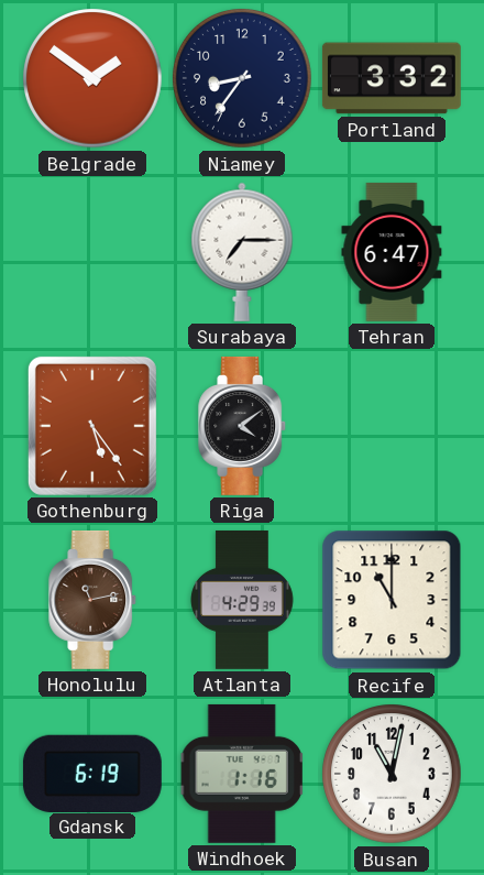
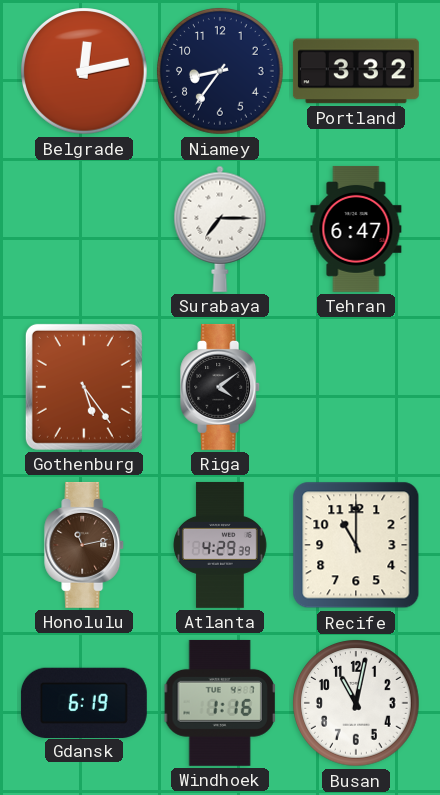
Belgrade: 1:51 -> 12:13 (84, 71)
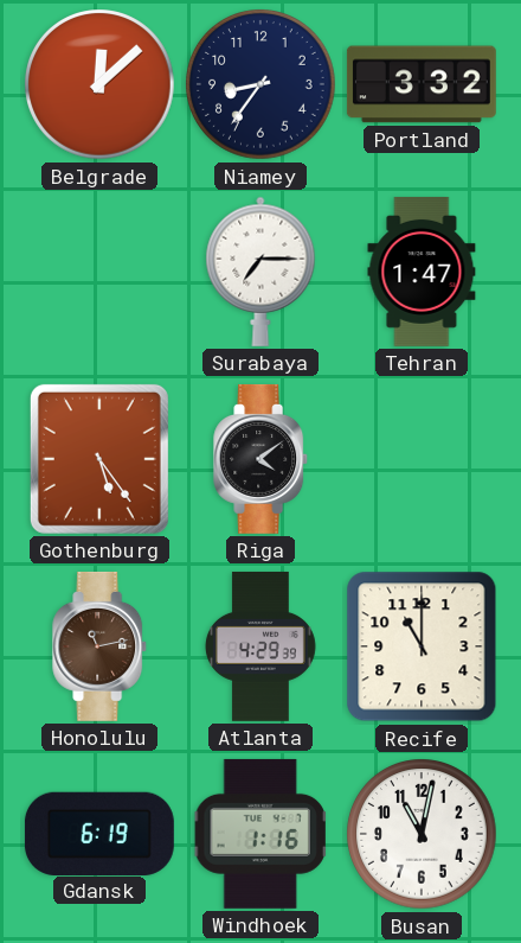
Belgrade: 12:13 -> 12:08 (99, 84)
Tehran: 6:47 -> 1:47 (422, 272)
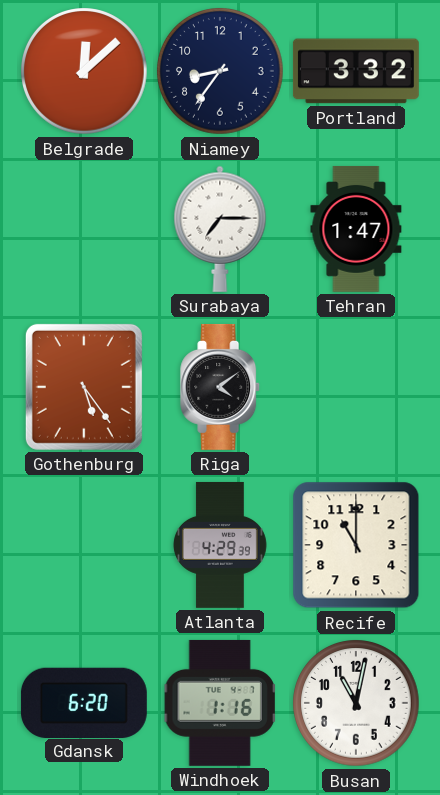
Honolulu: 11:13 -> none (101, 646)
Gdansk: 6:19 -> 6:20 (84, 702)
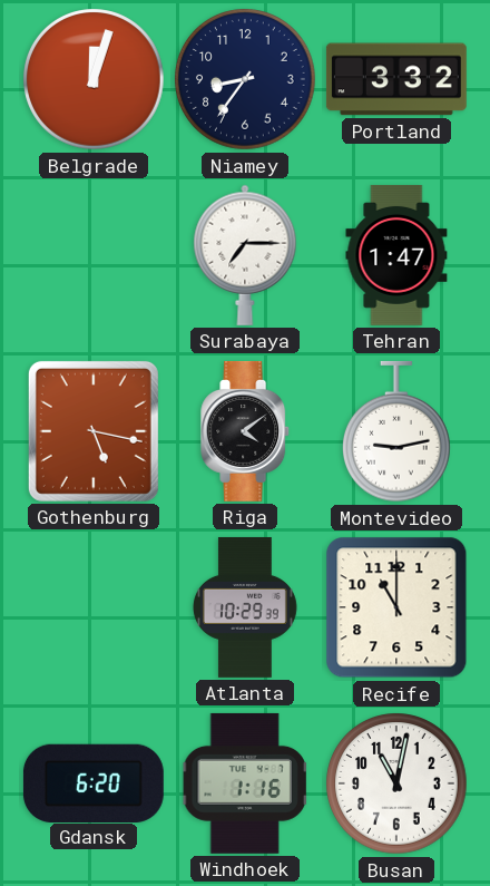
Belgrade: 12:08 -> 12:03 (94, 79)
Gothenburg: 5:24 -> 5:17 (94, 431)
Montevideo: none -> 9:13 (398, 431)
Atlanta: 4:29 -> 10:29 (245, 607)
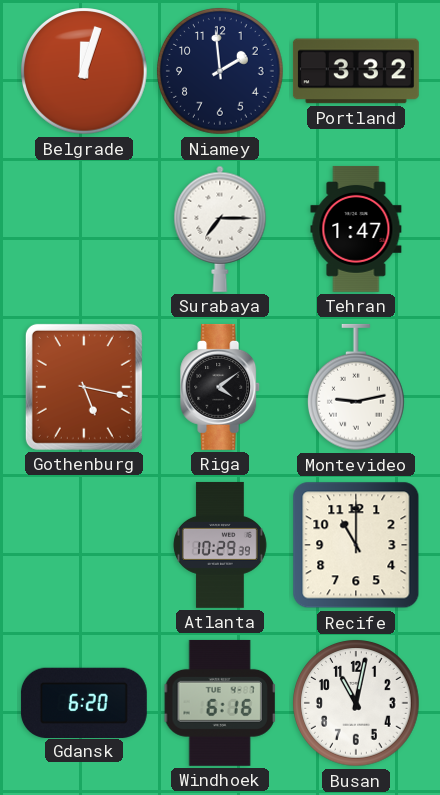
Niamey: 8:36 -> 1:59 (220, 71)
Windhoek: 1:16 -> 6:16 (220, 703)
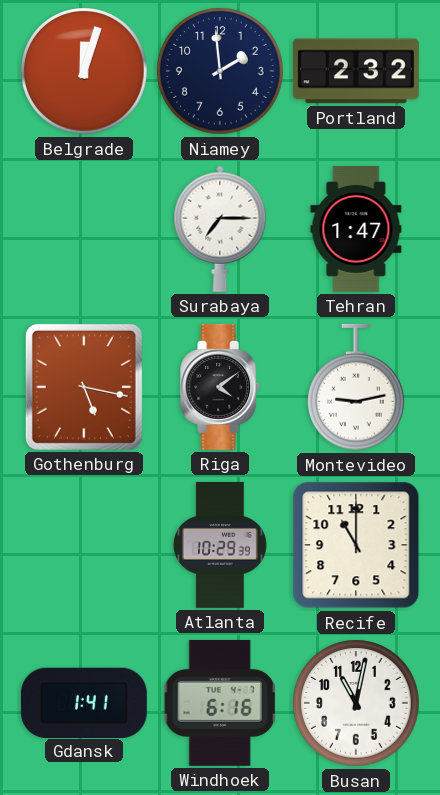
Portland: 3:32 -> 2:32 (356, 71)
Gdansk: 6:20 -> 1:41 (84, 702)
